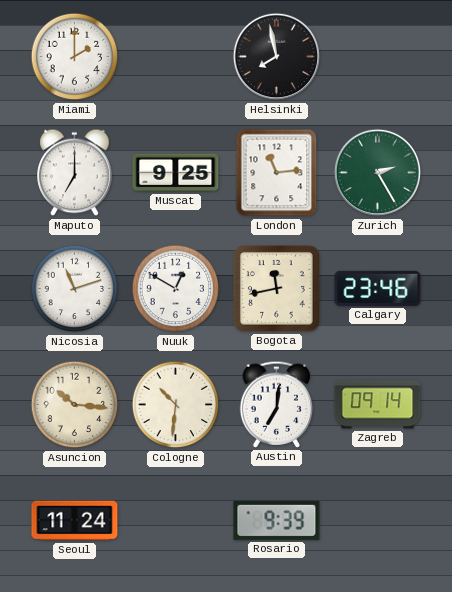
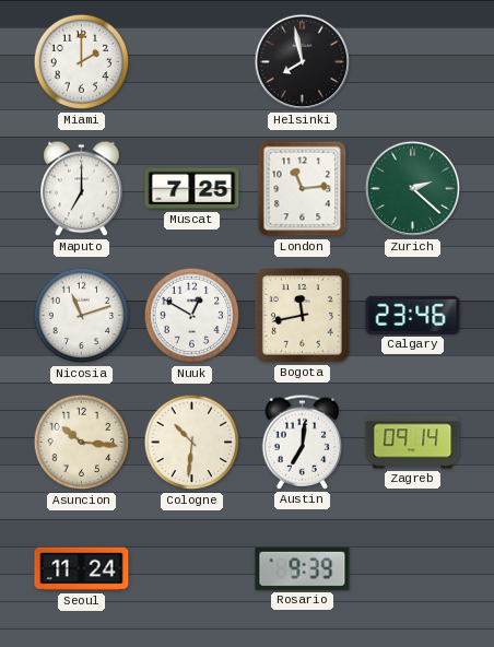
Muscat: 9:25 -> 7:25 (192, 189)
Zurich: 2:25 -> 2:22 (413, 189)
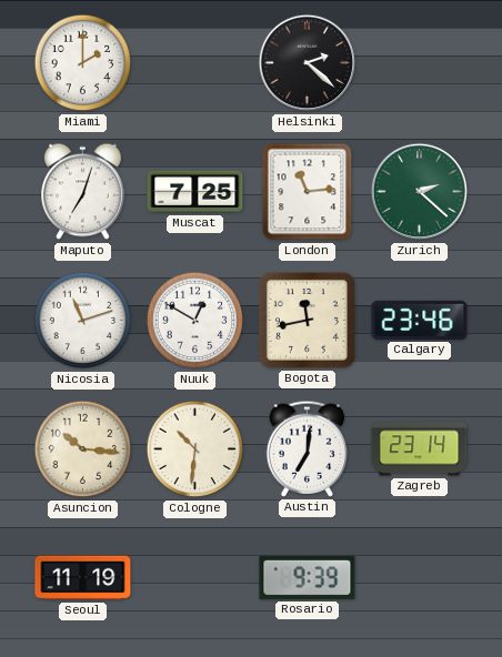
Helsinki: 7:58 -> 2:22 (308, 63)
Maputo: 7:00 -> 7:03 (83, 192)
Zagreb: 09:14 -> 23:14 (420, 449)
Seoul: 11:24 -> 11:19 (83, 578)
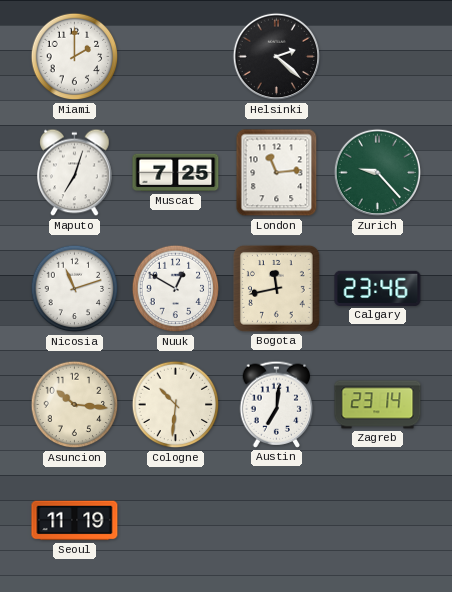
Zurich: 2:22 -> 9:23 (378, 173)
Rosario: 9:39 -> none (308, 577)
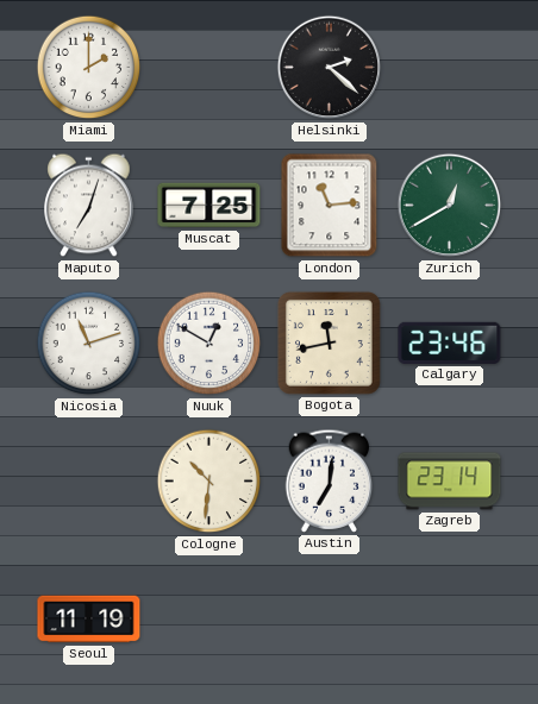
Zurich: 9:23 -> 12:40 (450, 206)
Asuncion: 10:16 -> none (75, 405)
